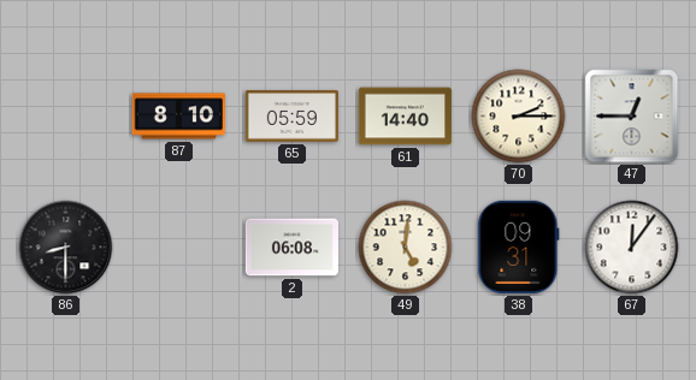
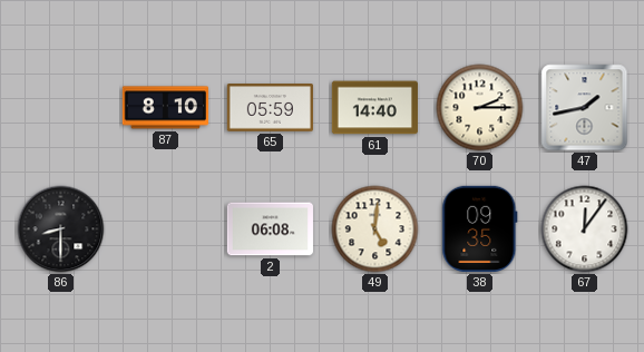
47: 12:45 -> 1:43 (585, 108)
38: 09:31 -> 09:35 (480, 228)
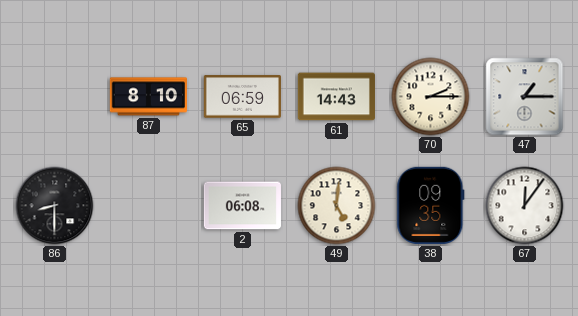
65: 05:59 -> 06:59 (242, 97)
61: 14:40 -> 14:43 (336, 97)
47: 1:43 -> 1:15 (525, 97)
